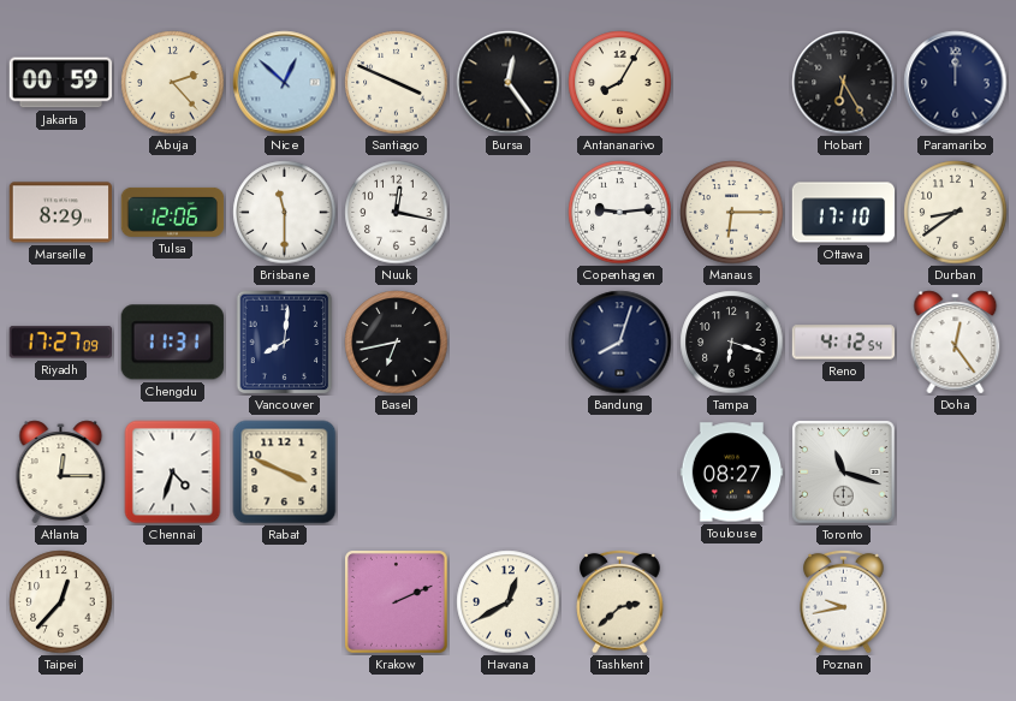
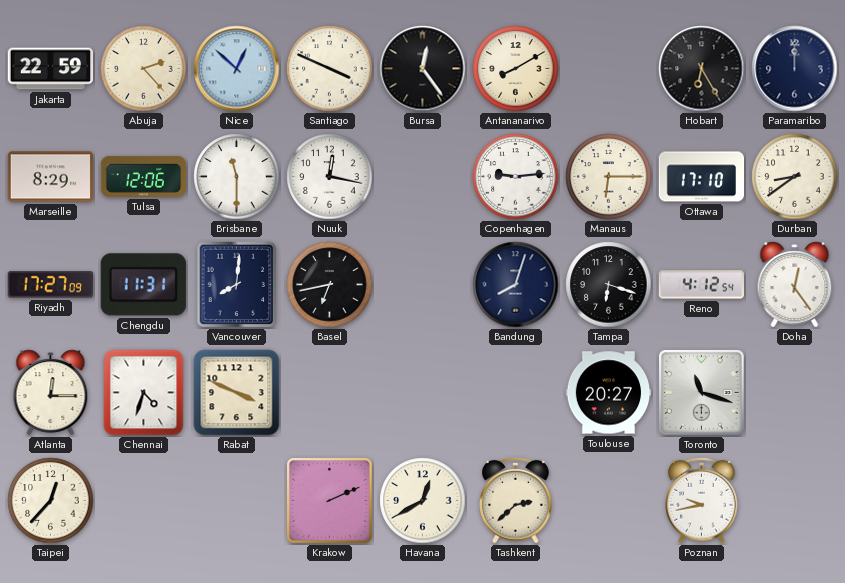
Jakarta: 00:59 -> 22:59 (51, 69)
Antananarivo: 8:05 -> 8:10 (516, 69)
Toulouse: 08:27 -> 20:27 (609, 393)
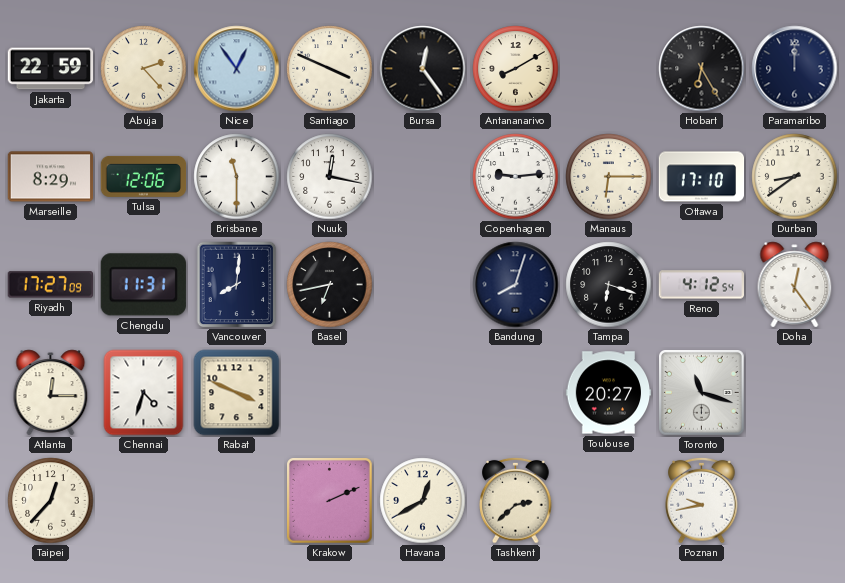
Nice: 12:52 -> 12:54 (237, 69)
